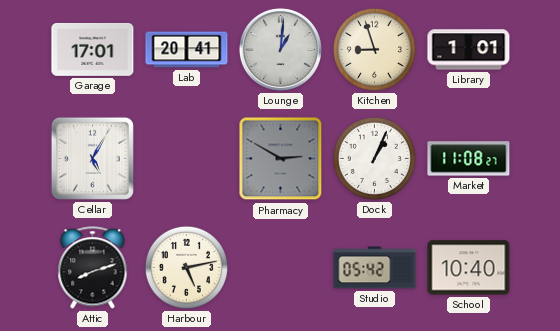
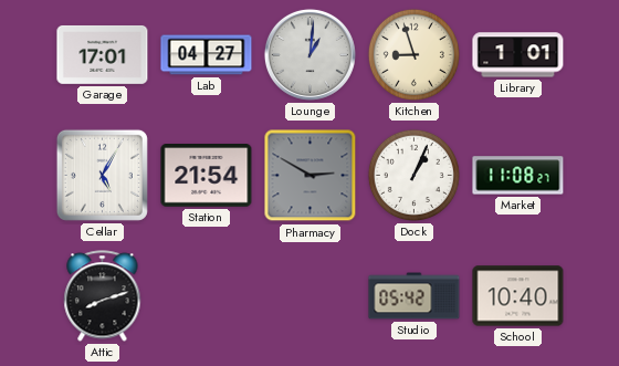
Lab: 20:41 -> 04:27 (207, 55)
Station: none -> 21:54 (207, 176)
Harbour: 5:13 -> none (186, 267)
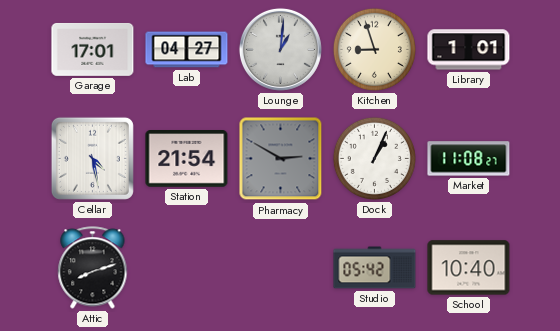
Cellar: 5:05 -> 4:28 (92, 158)
